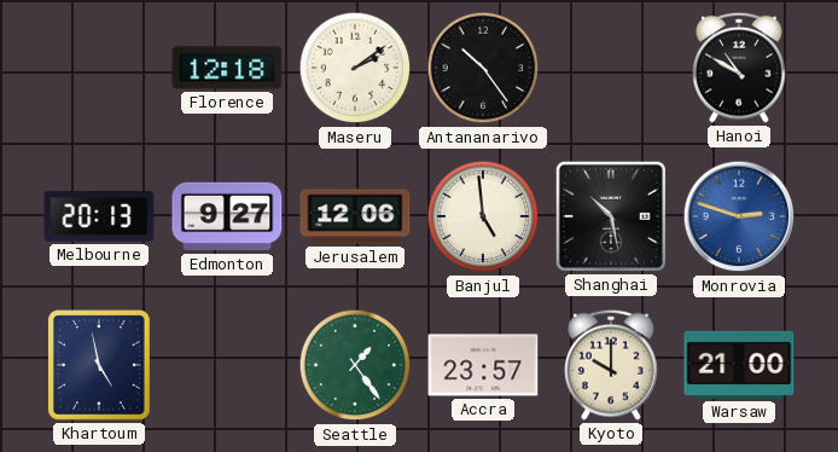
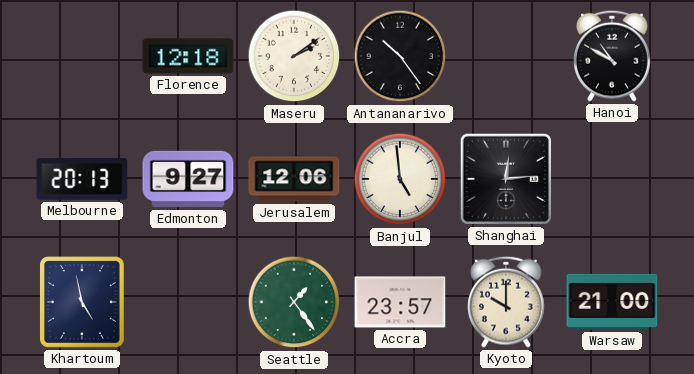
Shanghai: 10:28 -> 12:14 (506, 179)
Monrovia: 2:48 -> none (739, 216)
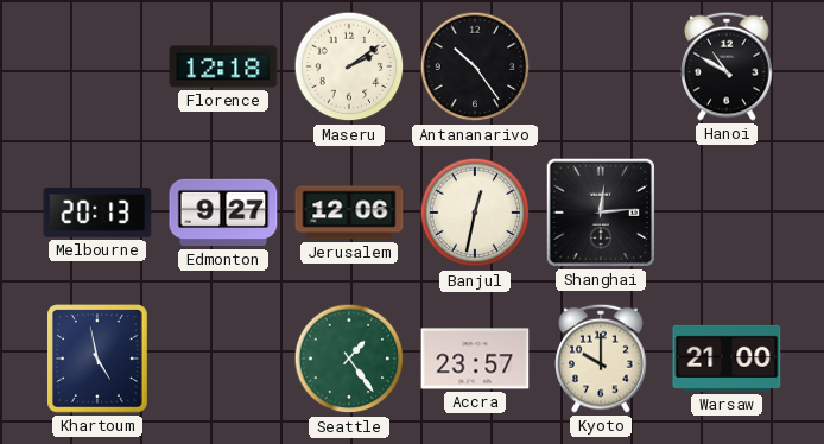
Banjul: 4:59 -> 12:32 (475, 213)
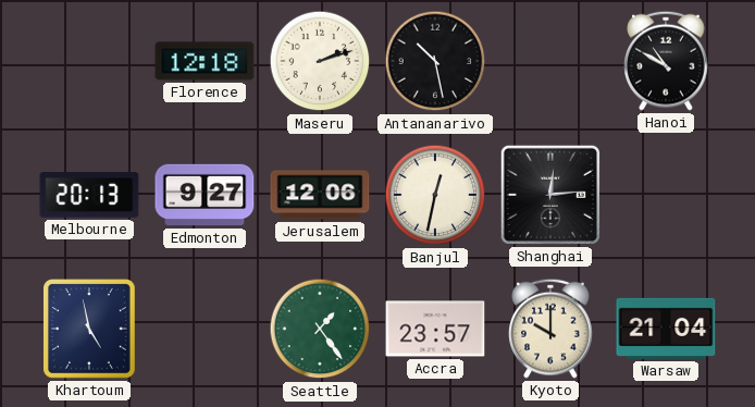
Maseru: 2:09 -> 2:12 (320, 61)
Antananarivo: 10:24 -> 10:28 (435, 61)
Warsaw: 21:00 -> 21:04 (666, 329)
